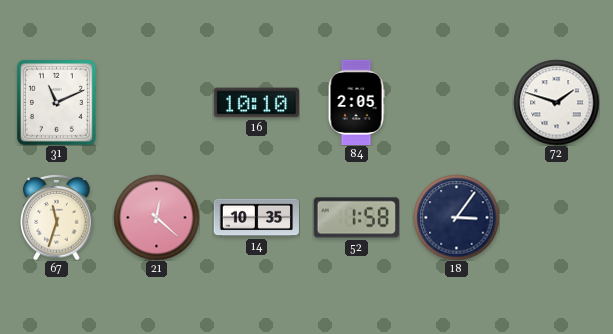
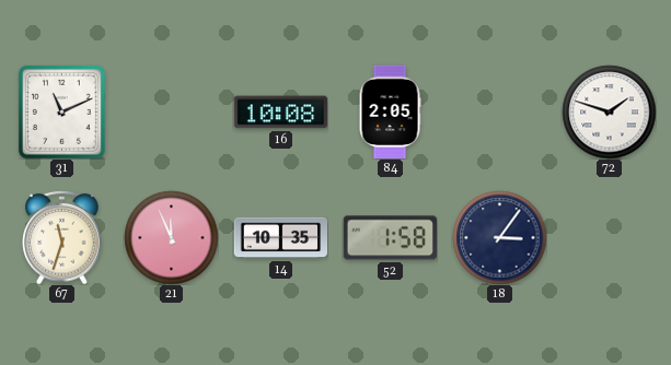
16: 10:10 -> 10:08 (280, 113)
21: 12:22 -> 11:56 (171, 237)
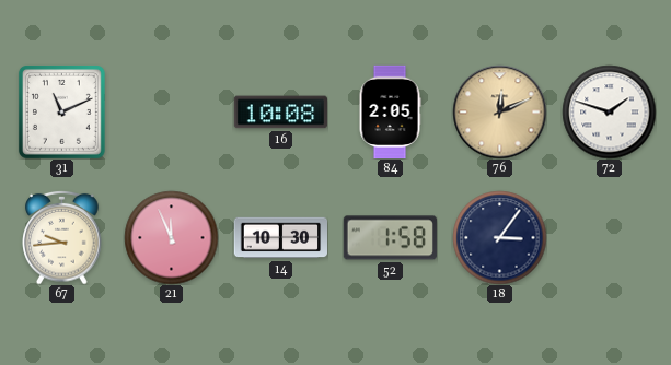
76: none -> 12:11 (499, 111)
67: 11:33 -> 9:44 (62, 237)
14: 10:35 -> 10:30 (280, 238)
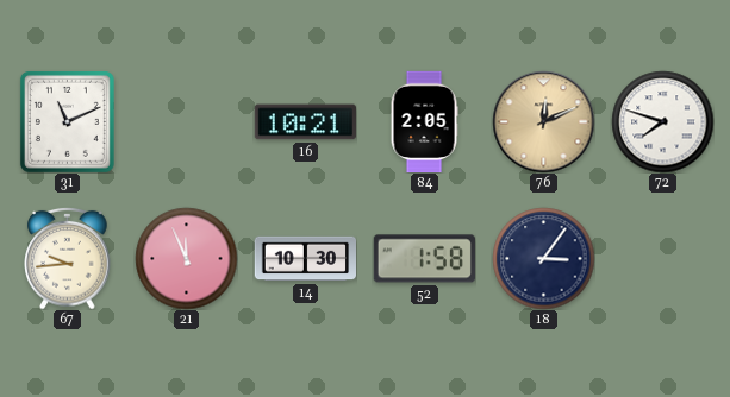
16: 10:08 -> 10:21 (305, 122)
72: 1:48 -> 7:48 (662, 121)
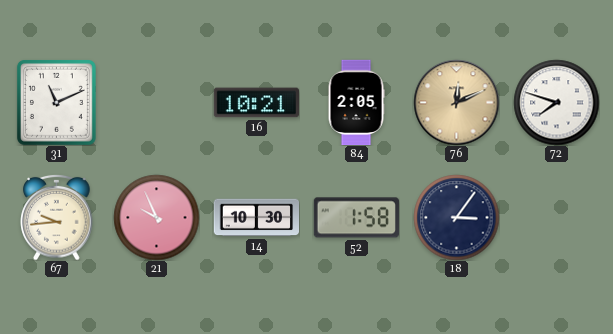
21: 11:56 -> 9:56 (156, 217)
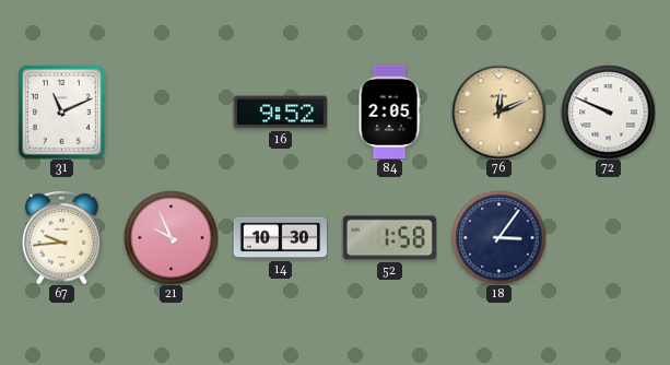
16: 10:21 -> 9:52 (280, 113)
72: 7:48 -> 9:49 (608, 111)
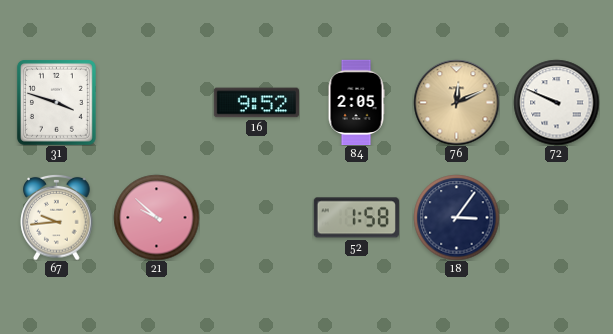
31: 11:11 -> 3:48 (56, 102)
21: 9:56 -> 9:52 (156, 217)
14: 10:30 -> none (280, 238)
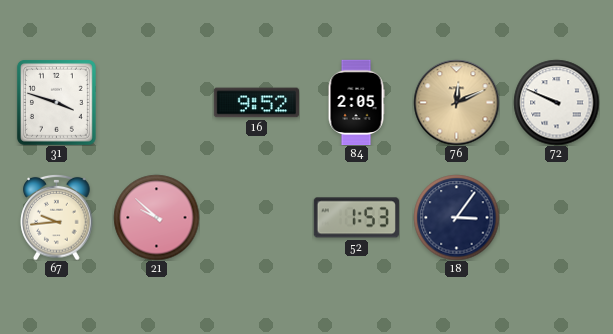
52: 1:58 -> 1:53 (356, 218)
